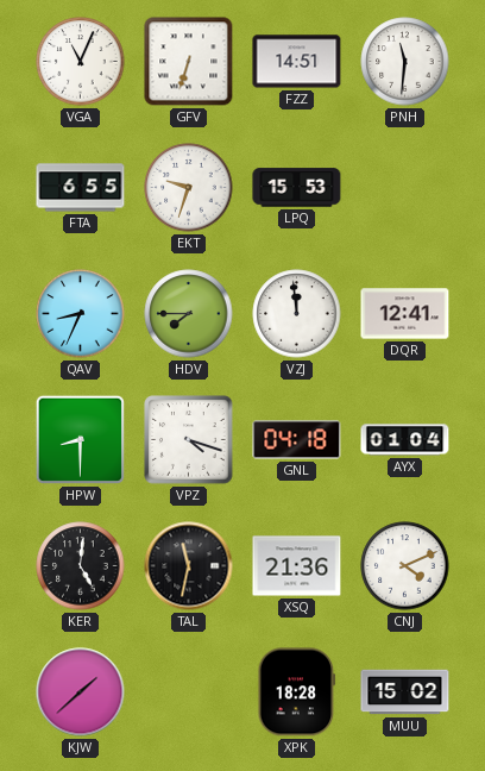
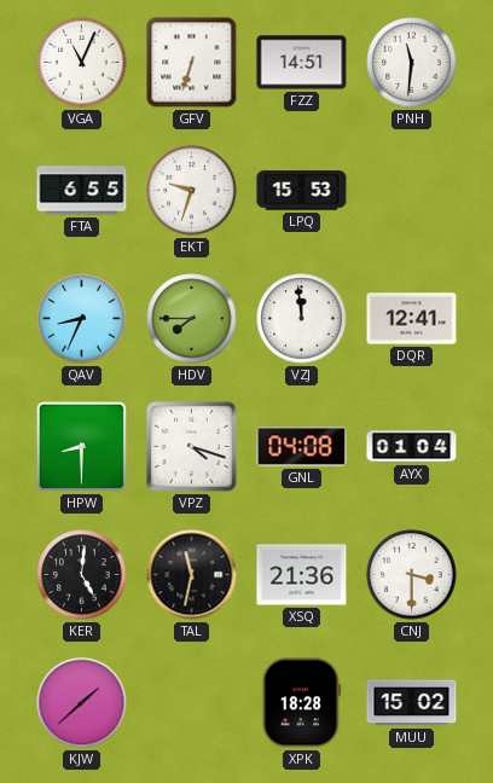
GNL: 04:18 -> 04:08 (302, 447)
CNJ: 4:11 -> 3:30 (412, 575)
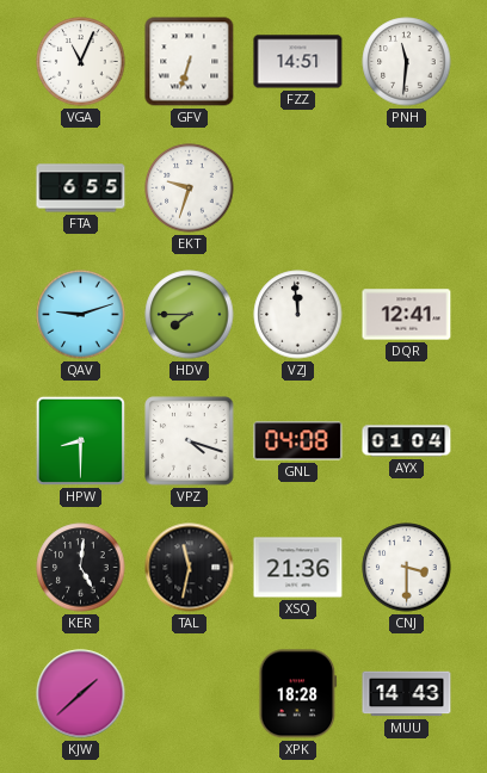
LPQ: 15:53 -> none (302, 191)
QAV: 8:34 -> 9:12 (81, 315)
MUU: 15:02 -> 14:43 (407, 694)
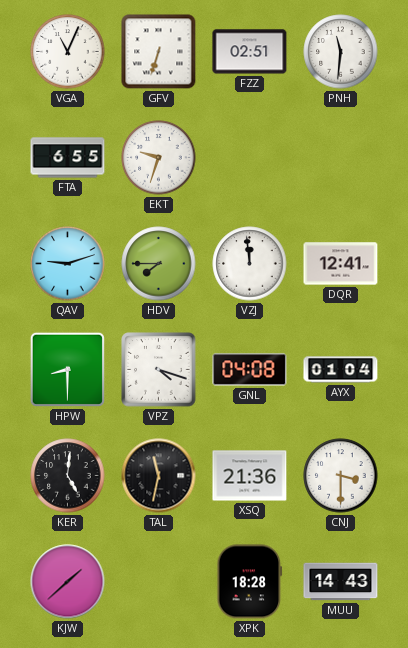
FZZ: 14:51 -> 02:51 (250, 52)
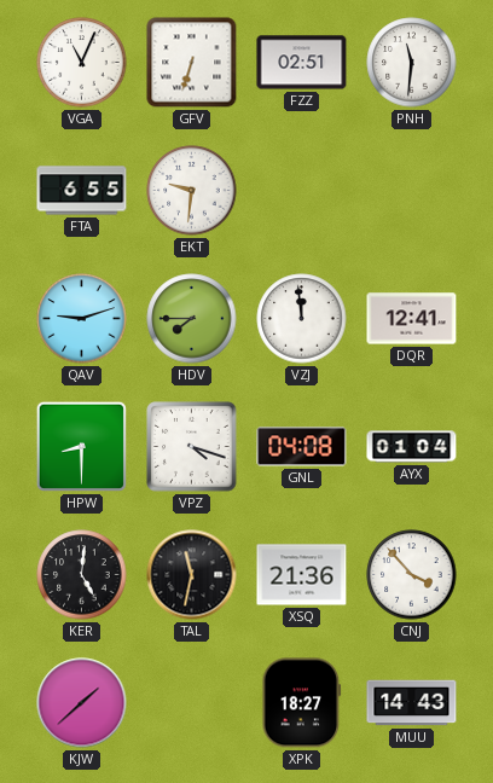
EKT: 9:33 -> 9:31 (192, 191)
CNJ: 3:30 -> 3:53 (412, 575)
XPK: 18:28 -> 18:27 (302, 703)
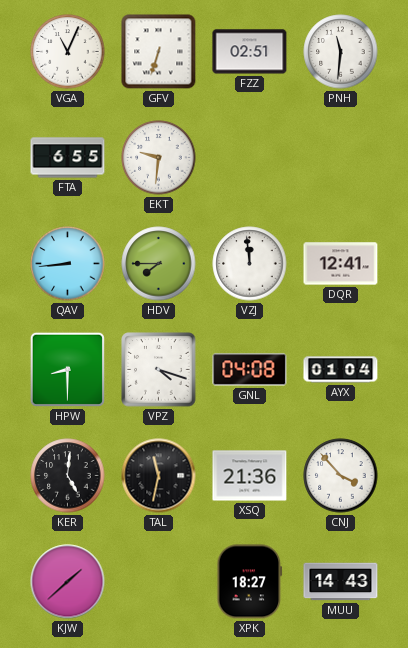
QAV: 9:12 -> 8:44 (68, 264)
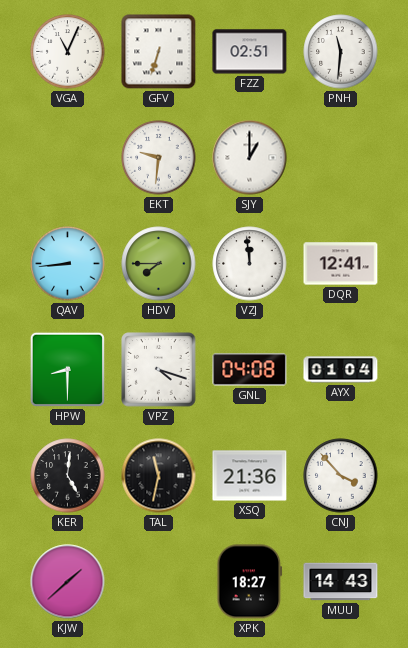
FTA: 6:55 -> none (68, 158)
SJY: none -> 1:00 (250, 158)
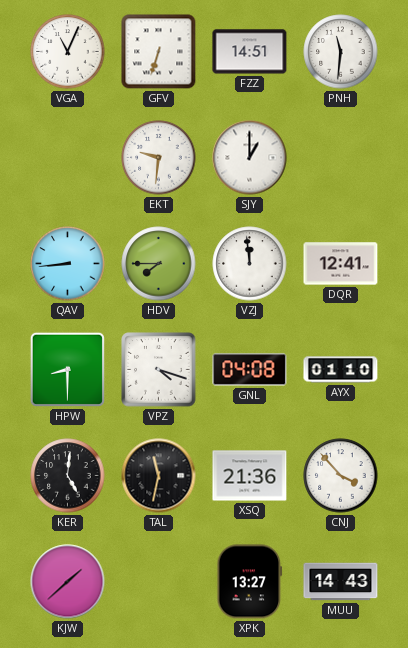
FZZ: 02:51 -> 14:51 (250, 52)
AYX: 01:04 -> 01:10 (341, 370)
XPK: 18:27 -> 13:27 (250, 582)
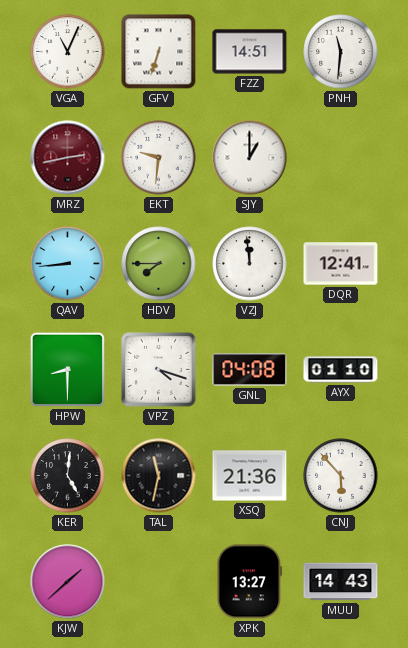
MRZ: none -> 2:43 (68, 158)
CNJ: 3:53 -> 5:53 (341, 476)
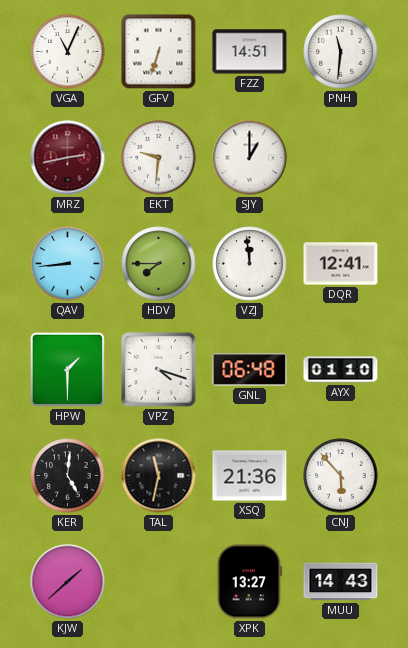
HPW: 8:30 -> 1:30 (67, 369)
GNL: 04:08 -> 06:48 (250, 370)
